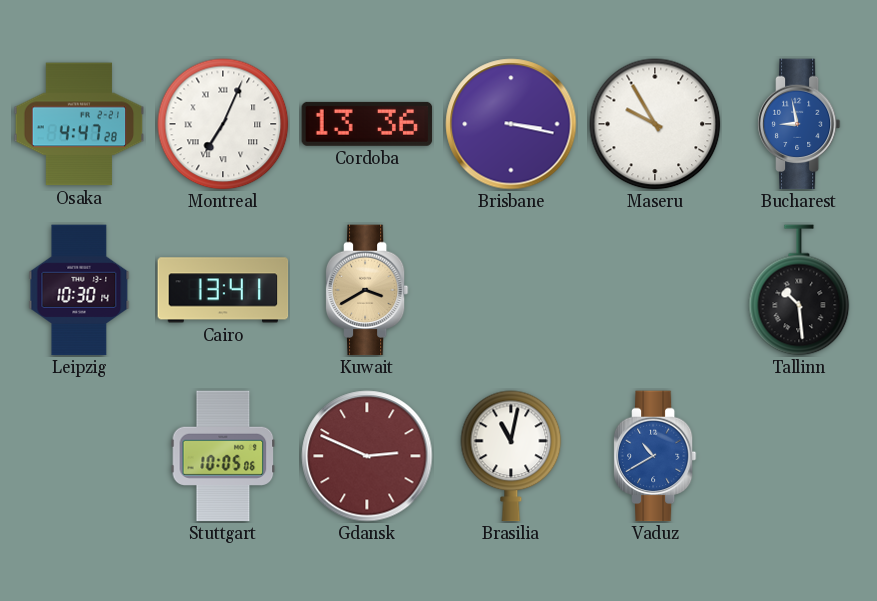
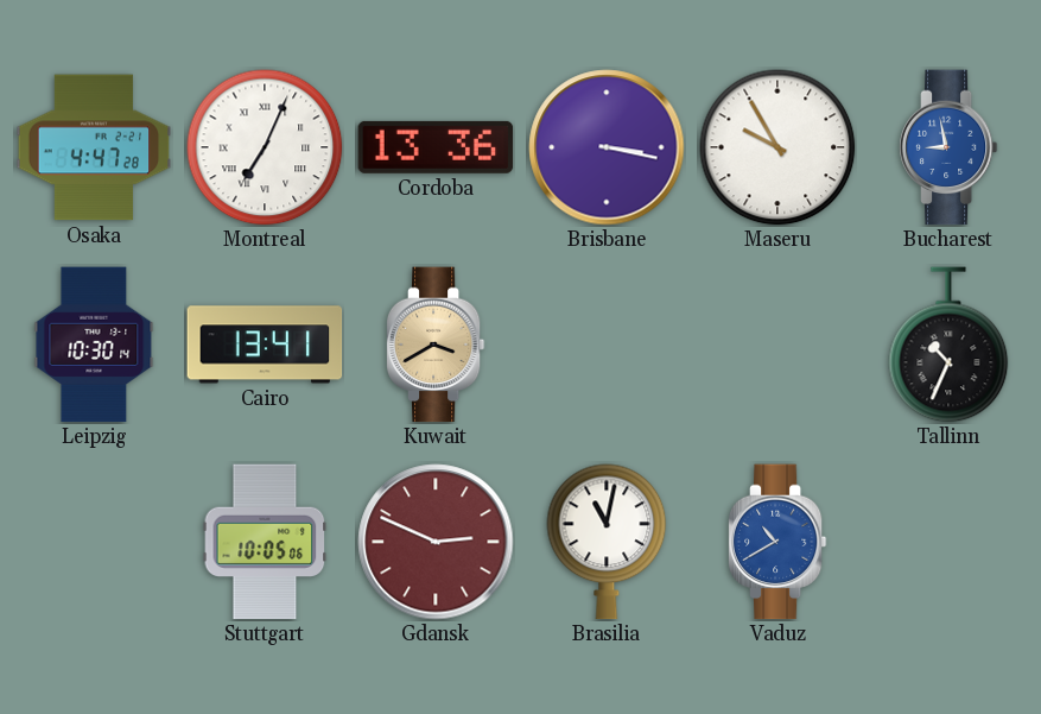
Tallinn: 10:29 -> 10:34 (948, 345)
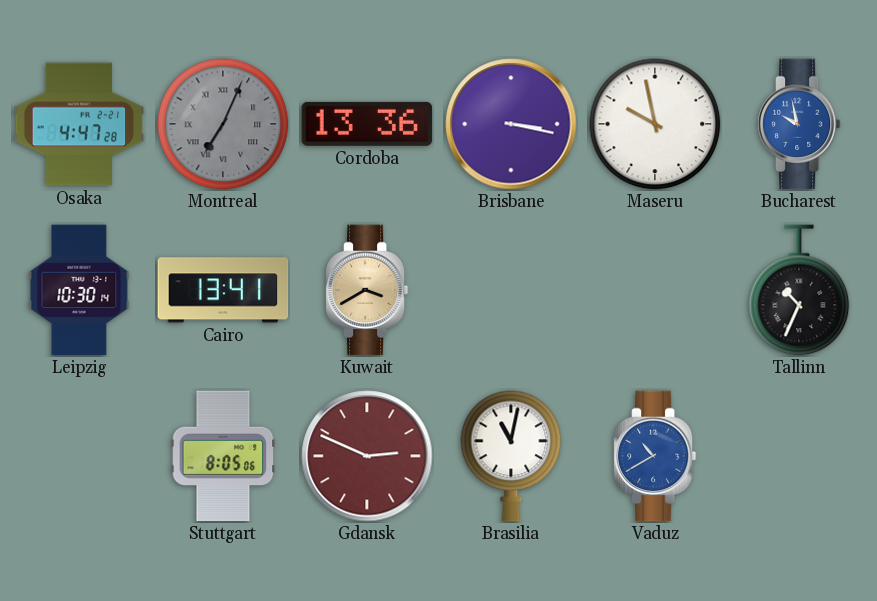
Montreal dial: white -> grey (223, 124)
Maseru: 9:55 -> 9:58 (655, 124)
Bucharest: 8:58 -> 9:58 (799, 124)
Stuttgart: 10:05 -> 8:05 (223, 456)
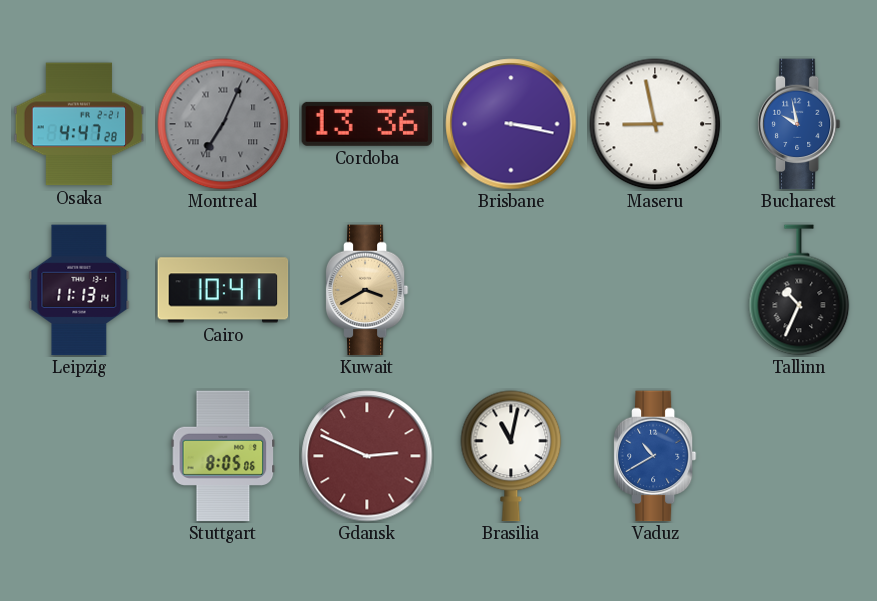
Maseru: 9:58 -> 8:58 (655, 124)
Leipzig: 10:30 -> 11:13 (79, 290)
Cairo: 13:41 -> 10:41 (223, 290)
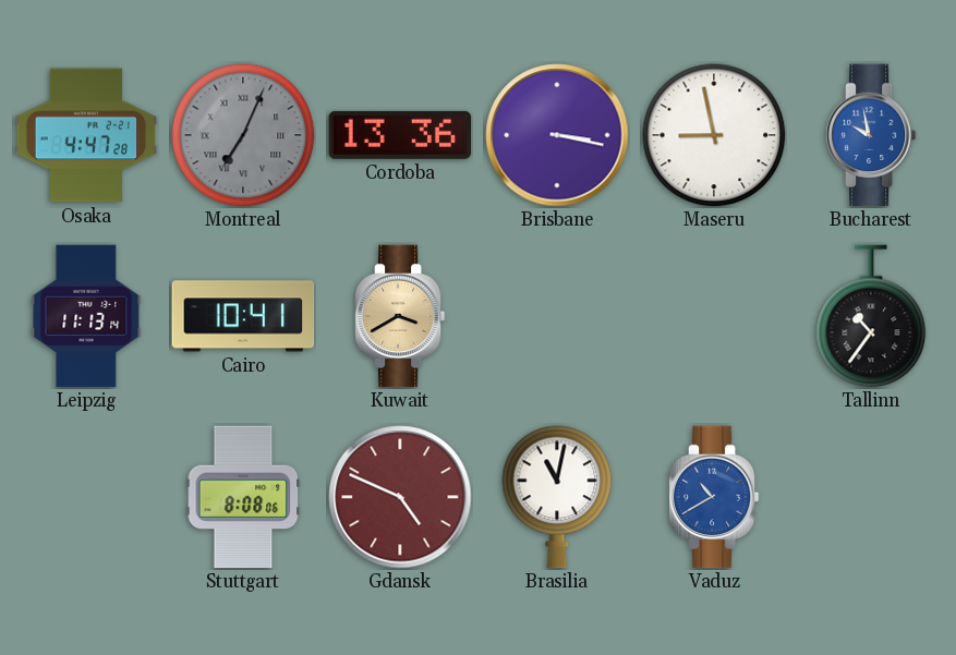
Tallinn: 10:34 -> 10:36 (871, 316)
Stuttgart: 8:05 -> 8:08 (243, 497)
Gdansk: 2:49 -> 4:49 (400, 497)
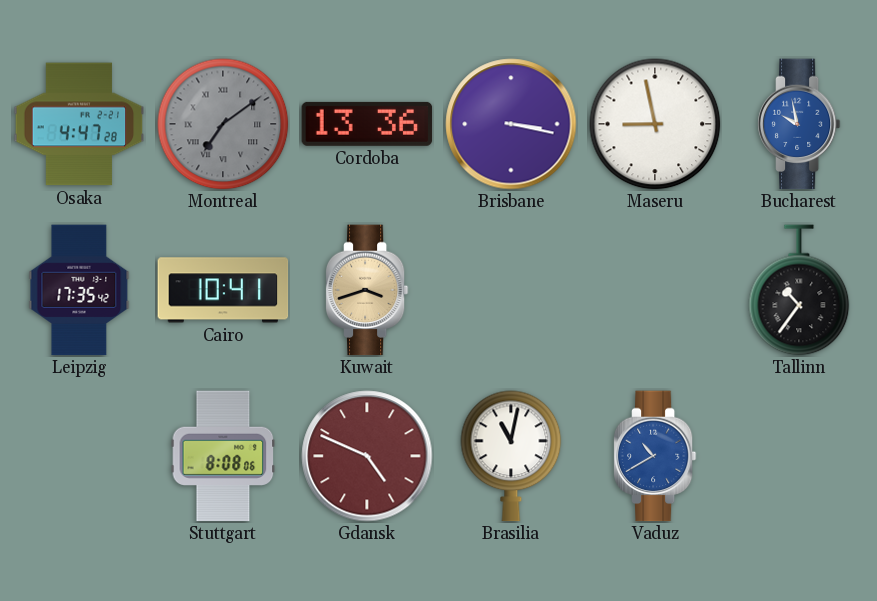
Montreal: 7:04 -> 7:09 (223, 124)
Leipzig: 11:13 -> 17:35 (79, 290)
Kuwait: 3:40 -> 3:42 (367, 290)
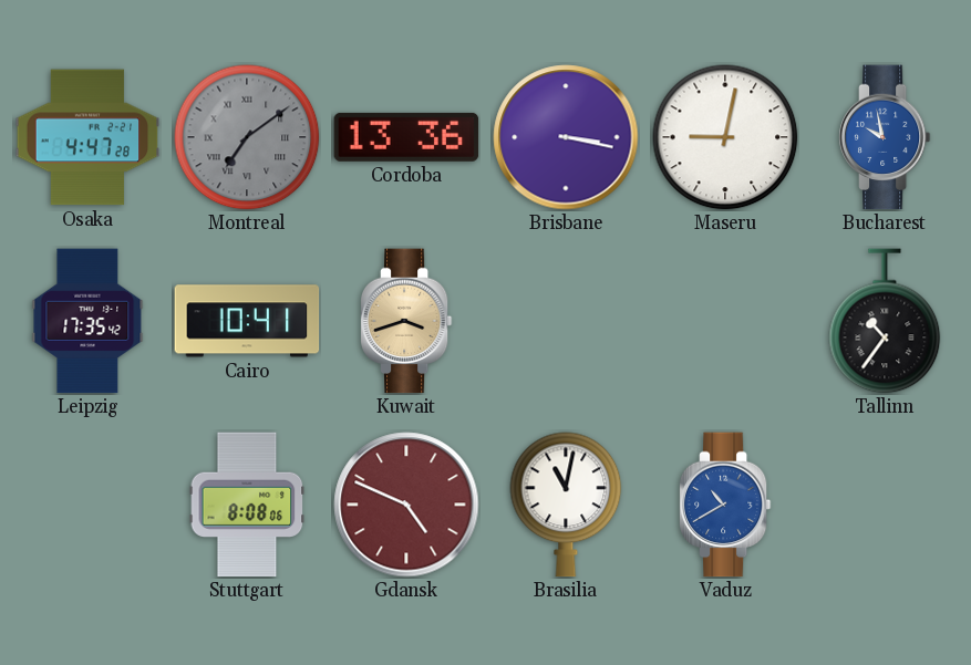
Maseru: 8:58 -> 9:02 (725, 137)
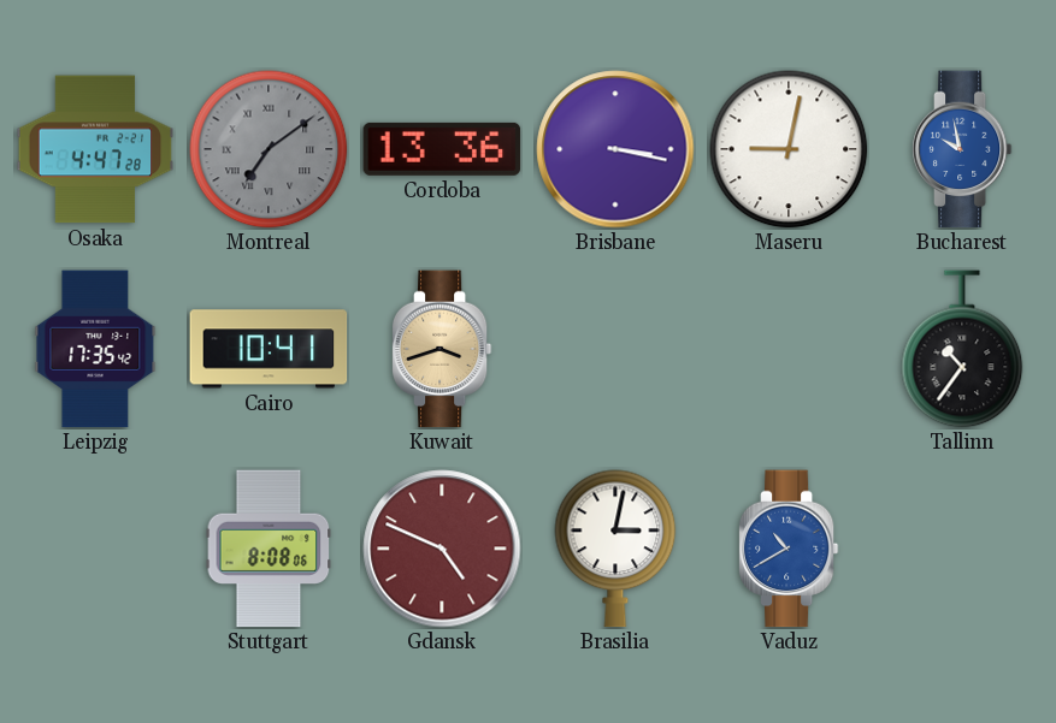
Brasilia: 11:02 -> 3:02 (615, 549)
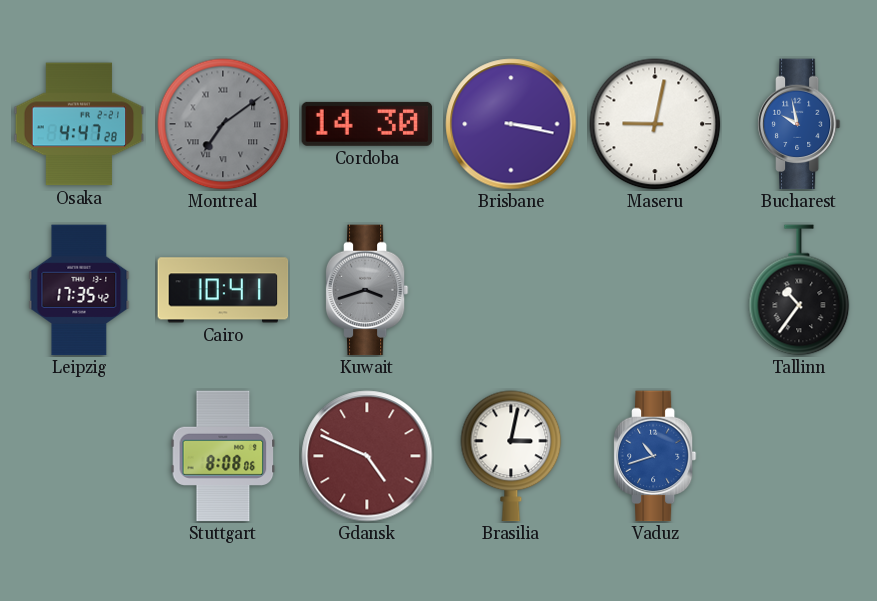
Cordoba: 13:36 -> 14:30 (367, 124)
Kuwait dial: champagne -> grey (367, 290)
Vaduz: 10:40 -> 10:42 (655, 456)
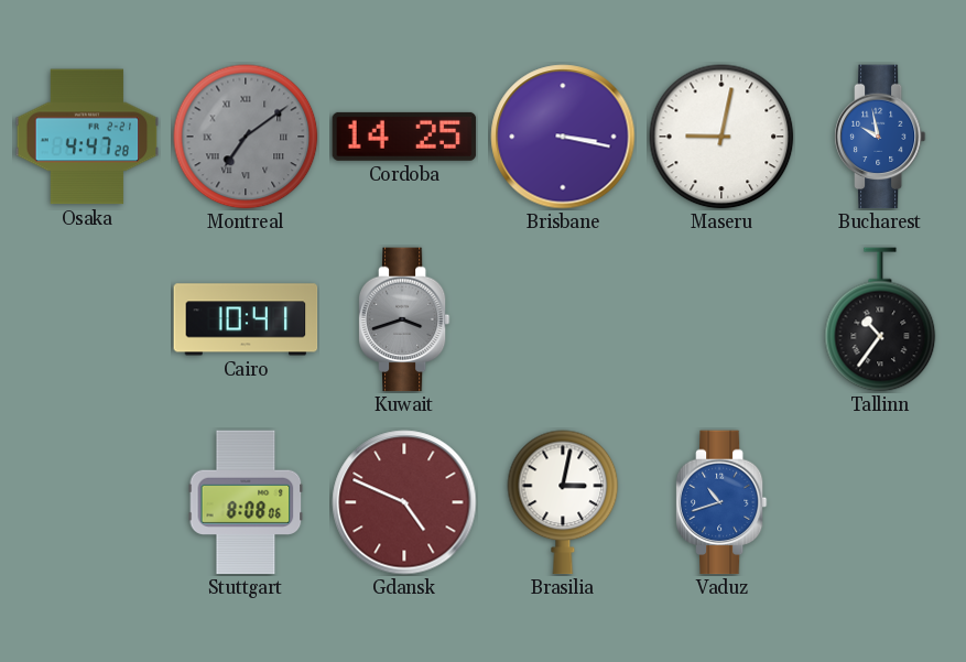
Cordoba: 14:30 -> 14:25 (404, 137)
Leipzig: 17:35 -> none (79, 290)
